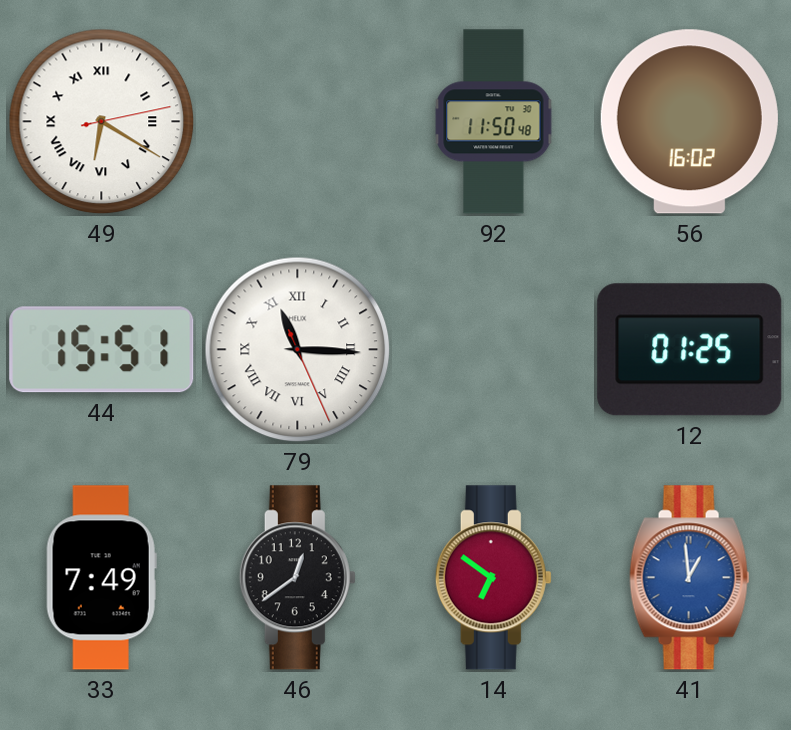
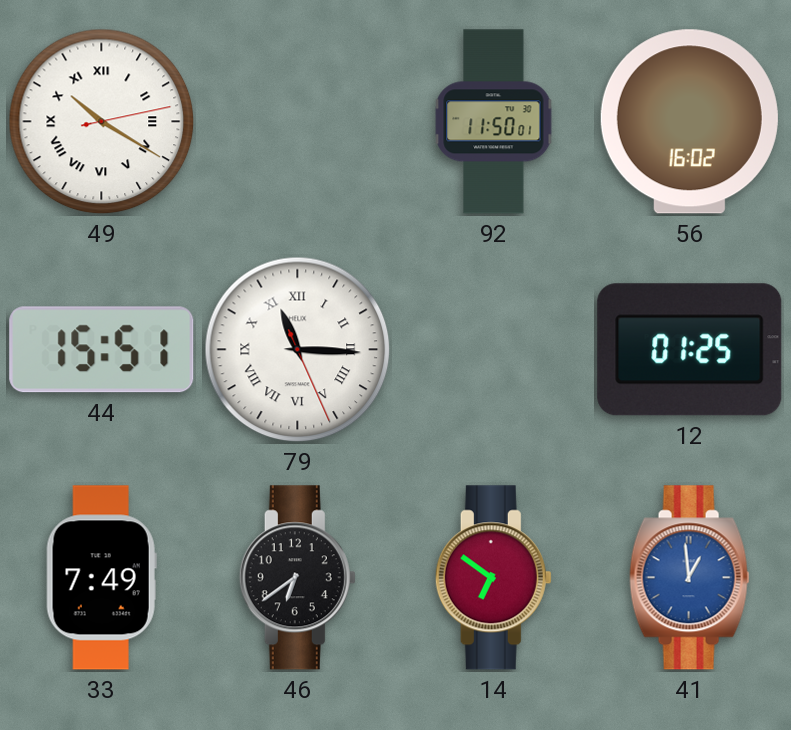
49: 6:20 -> 10:20 (102, 122)
92: 11:50:48 -> 11:50:01 (494, 122)
46: 12:39 -> 6:39 (297, 578)
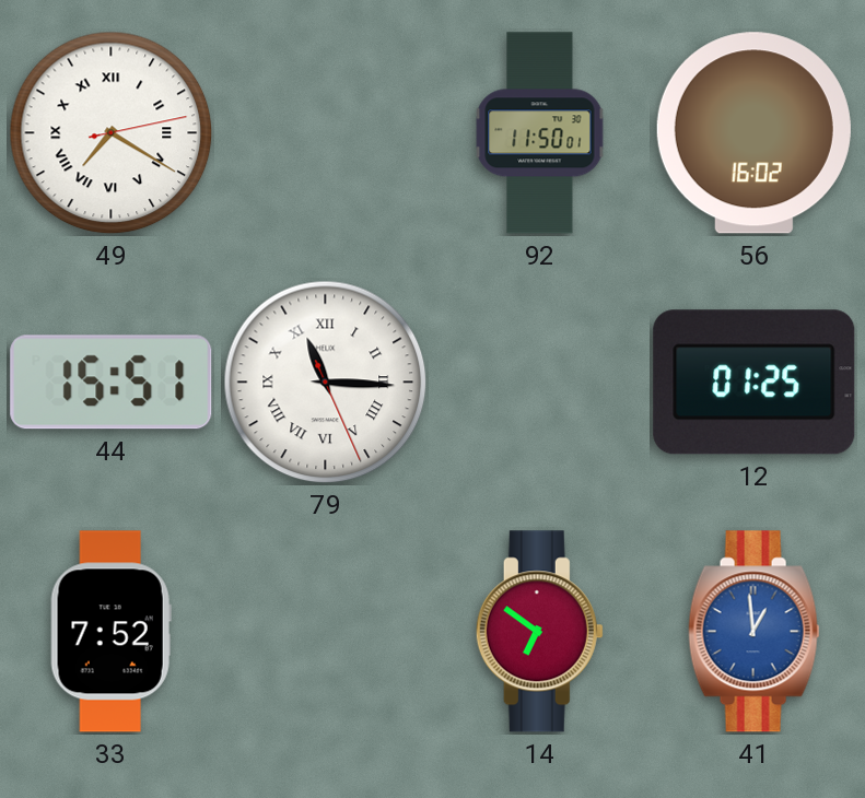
49: 10:20 -> 7:20 (112, 133)
33: 7:49 -> 7:52 (110, 632)
46: 6:39 -> none (297, 578)
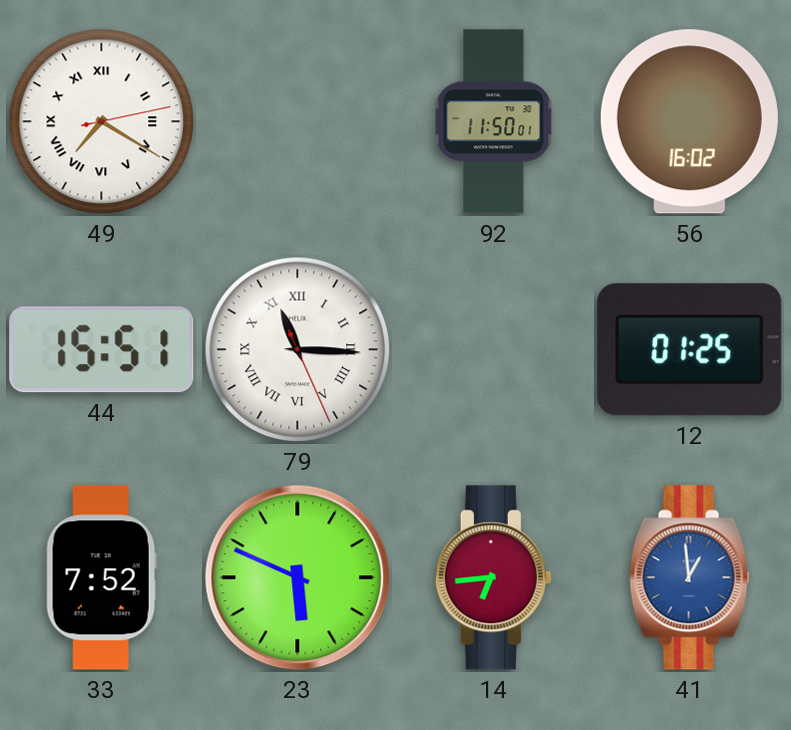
23: none -> 5:49 (298, 578)
14: 6:51 -> 6:44 (493, 578)
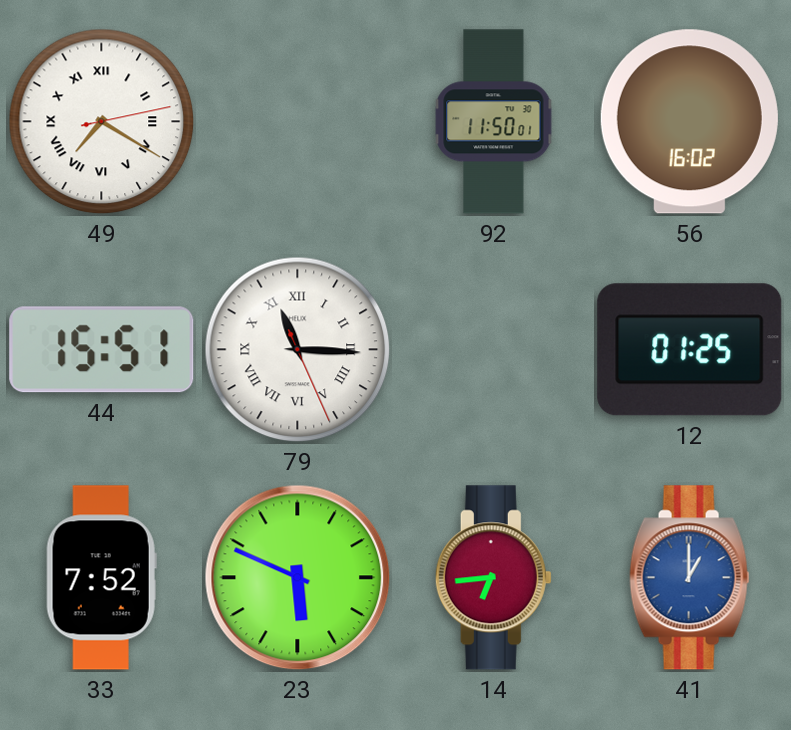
41: 12:59 -> 1:00 (690, 578)
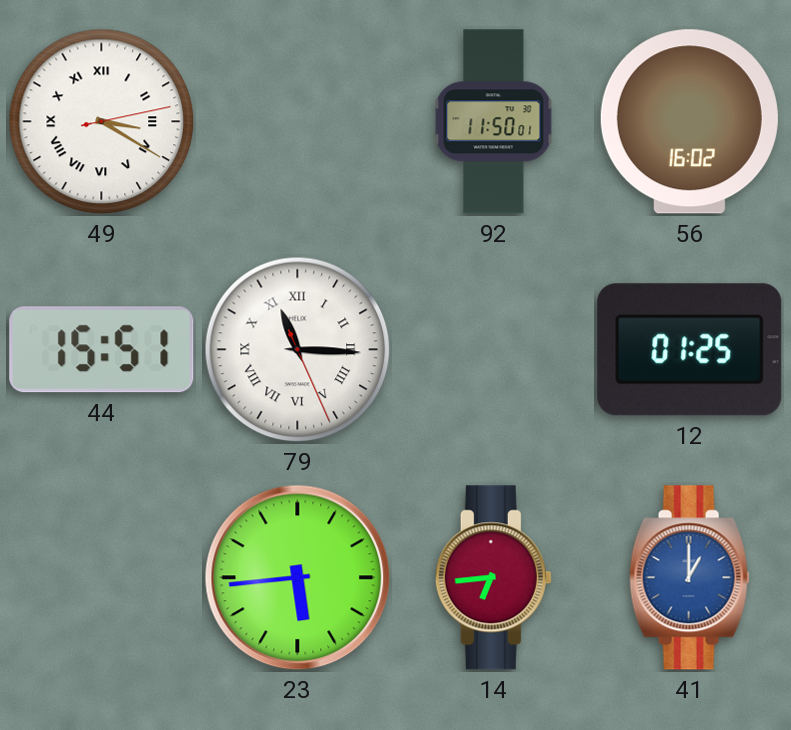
49: 7:20 -> 3:20 (102, 122)
33: 7:52 -> none (101, 578)
23: 5:49 -> 5:44 (298, 578)
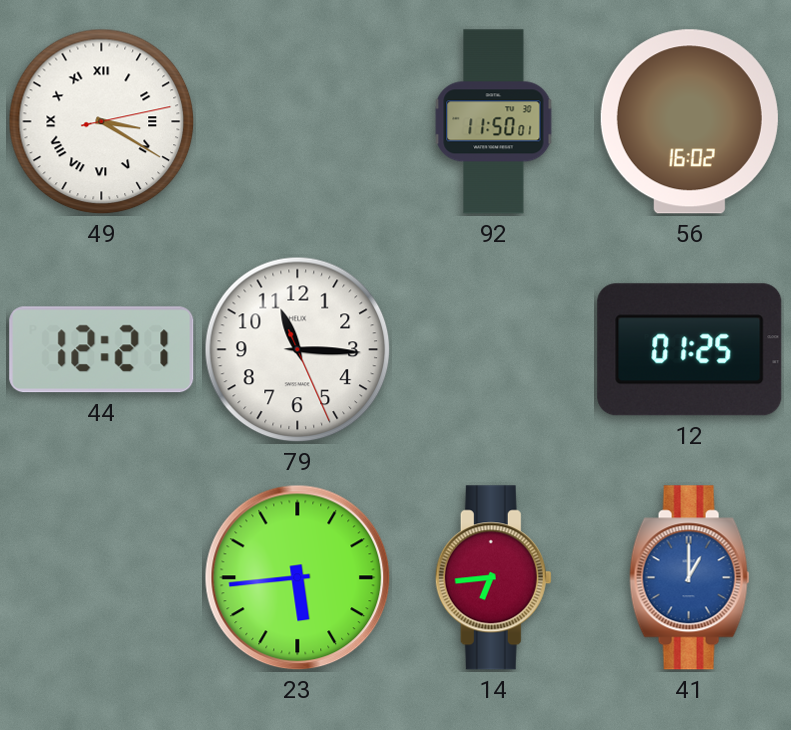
44: 15:51 -> 12:21 (102, 350)
79 numerals: Roman -> Arabic (298, 350)
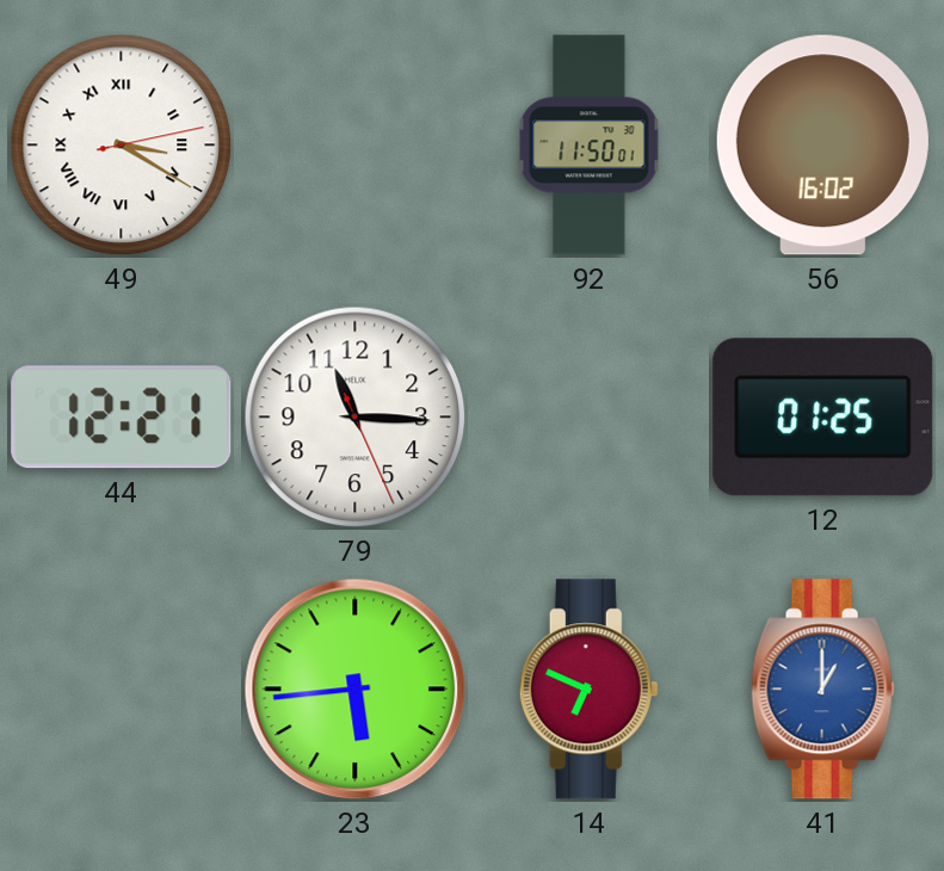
14: 6:44 -> 6:49 (588, 690)
